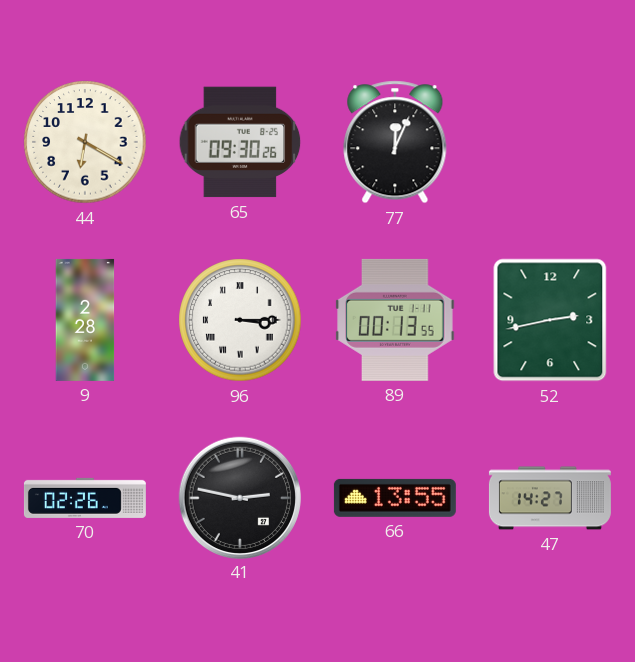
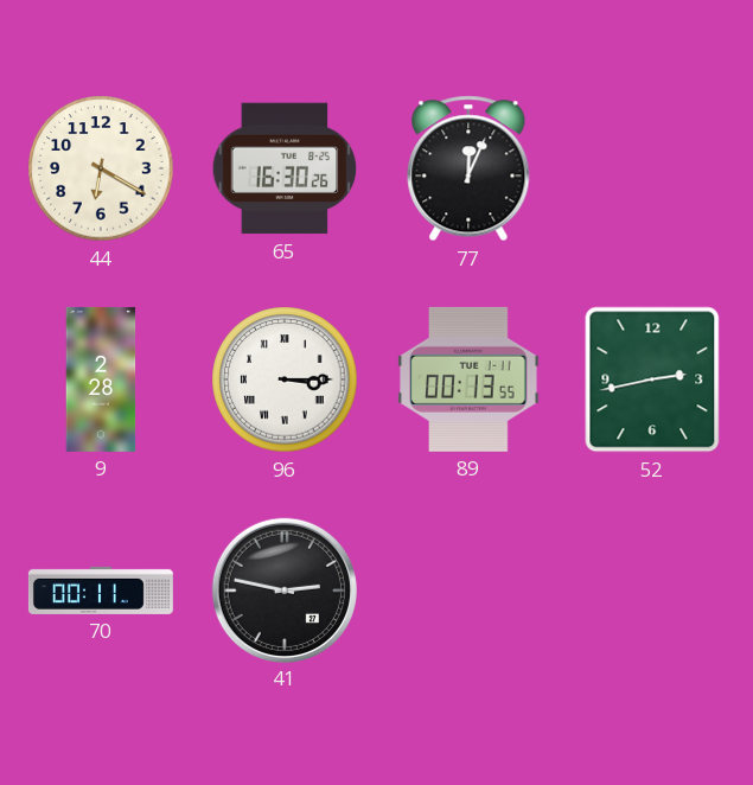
65: 09:30 -> 16:30 (285, 168)
70: 02:26 -> 00:11 (101, 591)
66: 13:55 -> none (395, 498)
47: 14:27 -> none (550, 498)
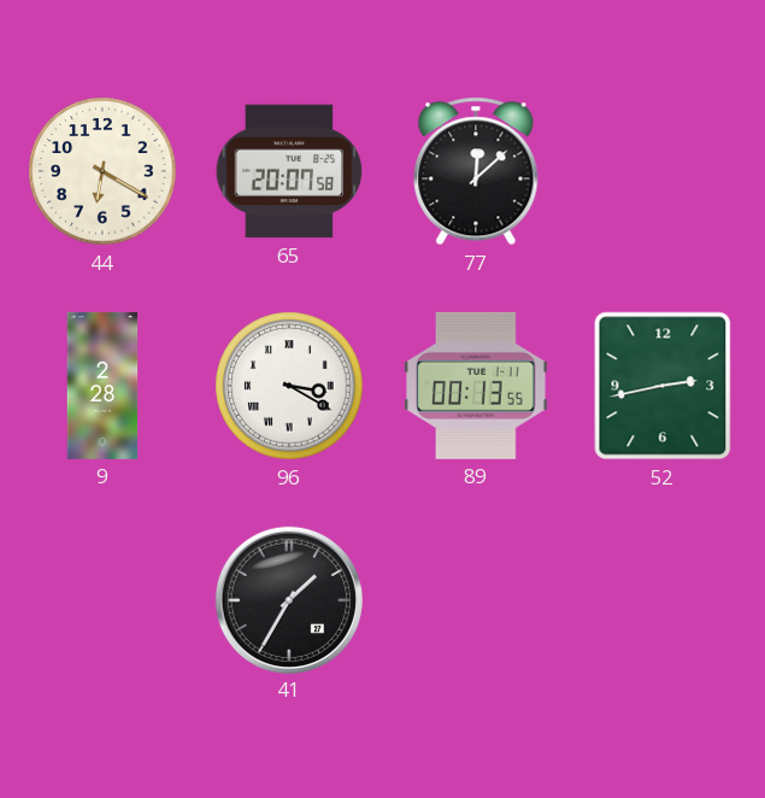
65: 16:30 -> 20:07 (289, 171)
77: 12:04 -> 12:08 (476, 171)
96: 3:15 -> 3:20 (289, 386)
70: 00:11 -> none (101, 591)
41: 2:47 -> 1:35 (288, 599)
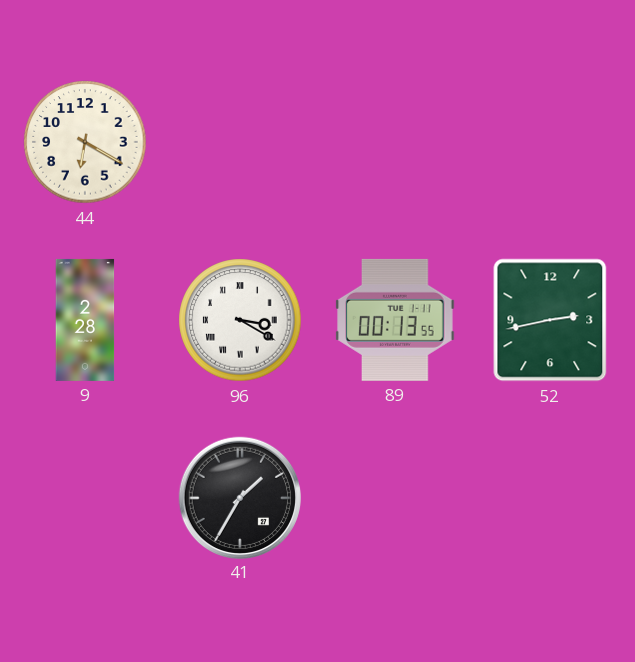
65: 20:07 -> none (289, 171)
77: 12:08 -> none (476, 171)
